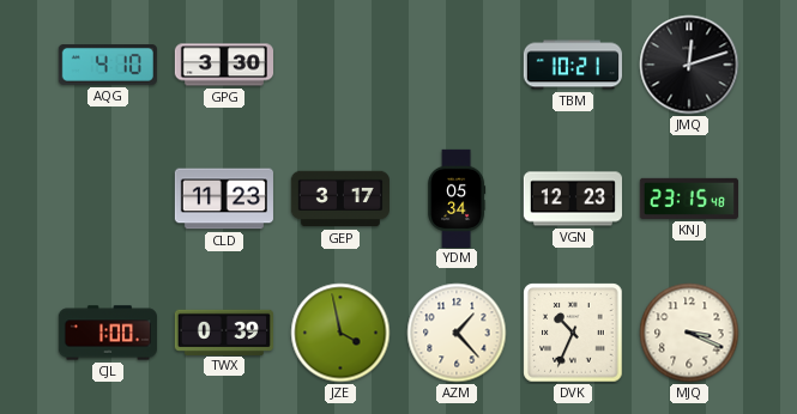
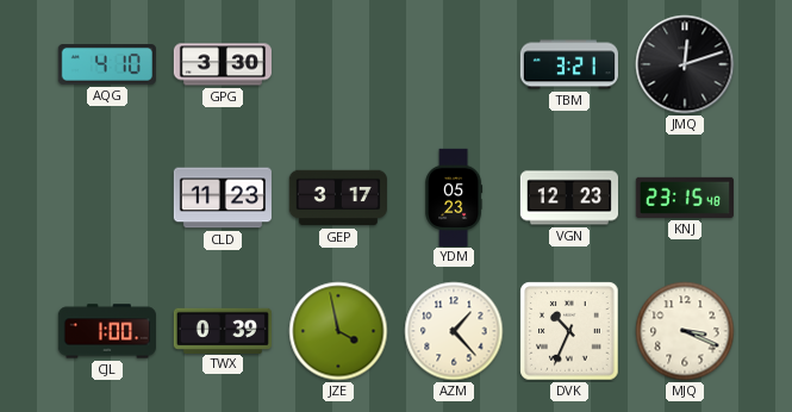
TBM: 10:21 -> 3:21 (569, 64)
YDM: 05:34 -> 05:23 (454, 196)
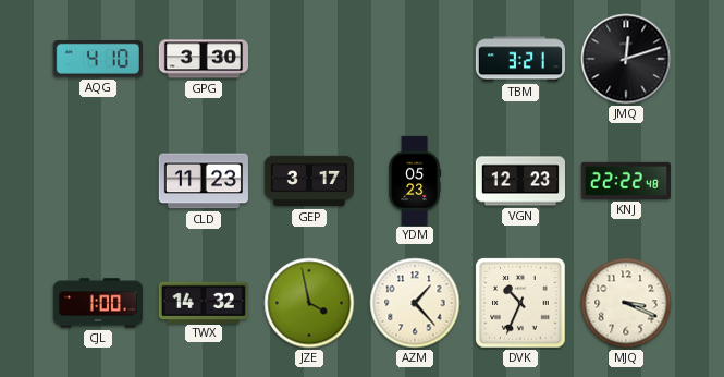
KNJ: 23:15 -> 22:22 (625, 181)
TWX: 0:39 -> 14:32 (204, 302)
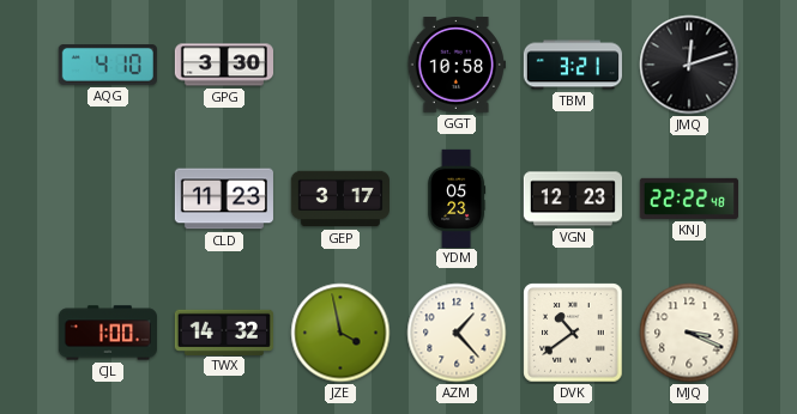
GGT: none -> 10:58 (457, 66)
DVK: 10:34 -> 10:39 (573, 333)
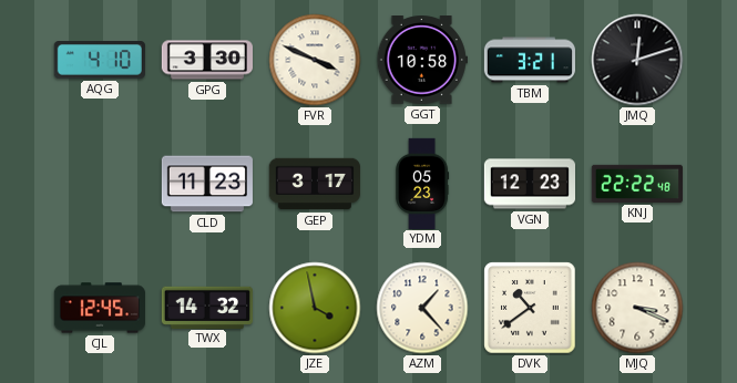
FVR: none -> 3:49 (315, 60)
CJL: 1:00 -> 12:45 (100, 308)
